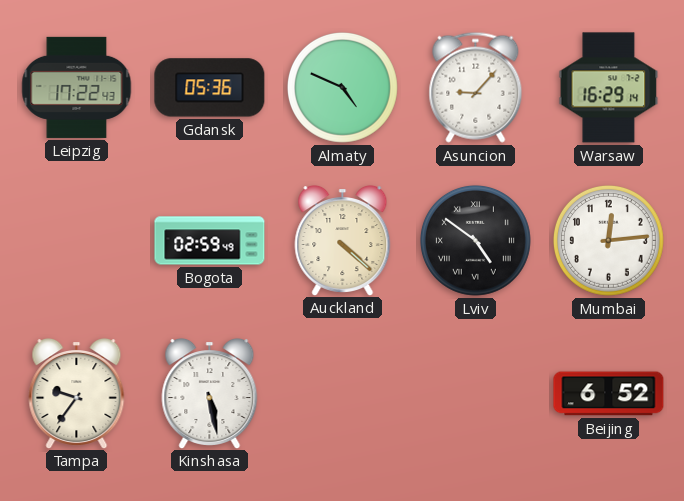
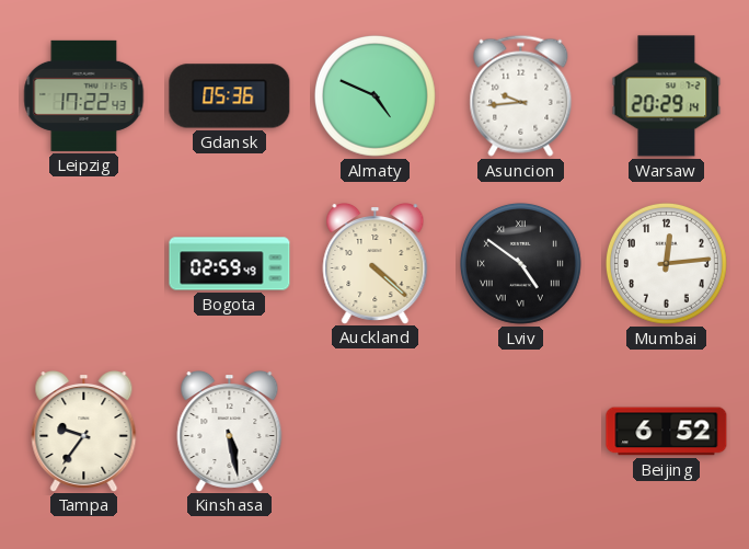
Asuncion: 9:07 -> 9:44 (521, 95)
Warsaw: 16:29 -> 20:29 (667, 96)
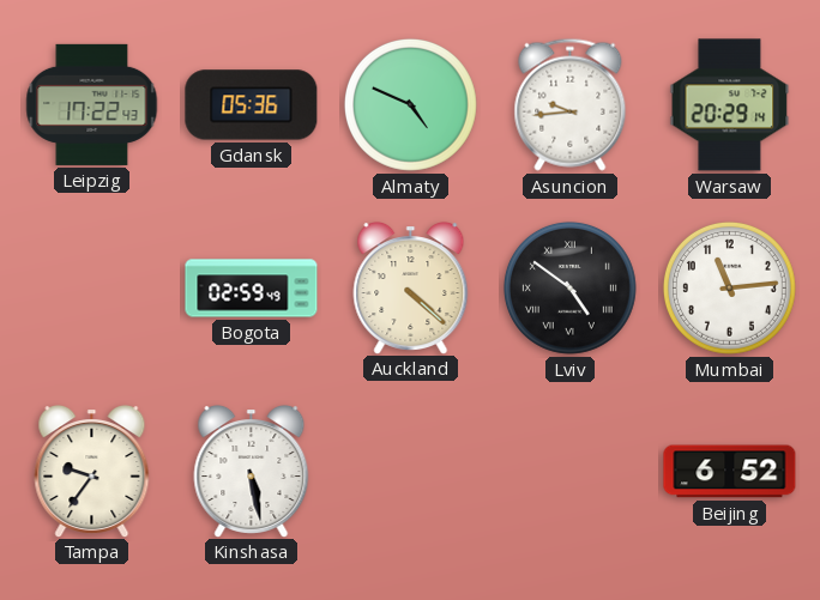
Mumbai: 12:14 -> 11:14 (729, 287)
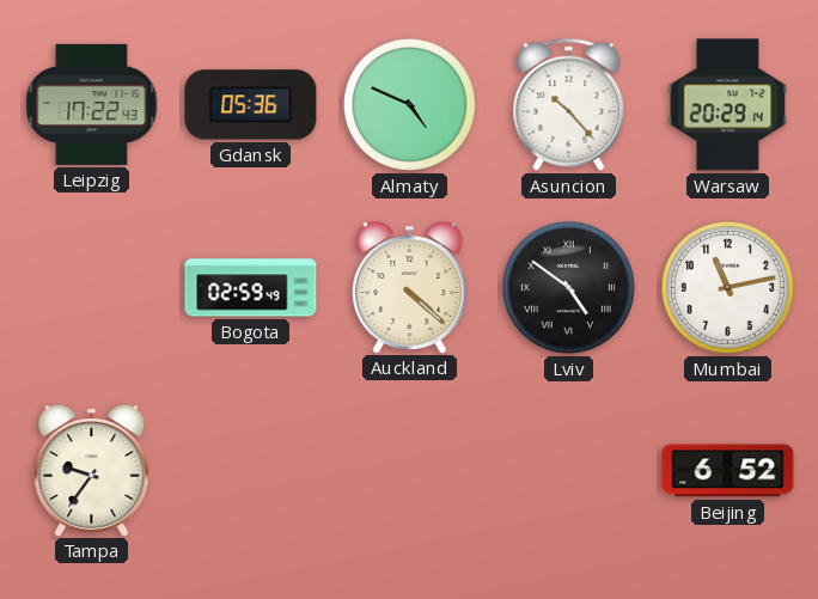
Asuncion: 9:44 -> 10:23 (569, 104)
Mumbai: 11:14 -> 11:13 (727, 287)
Kinshasa: 5:28 -> none (252, 472)
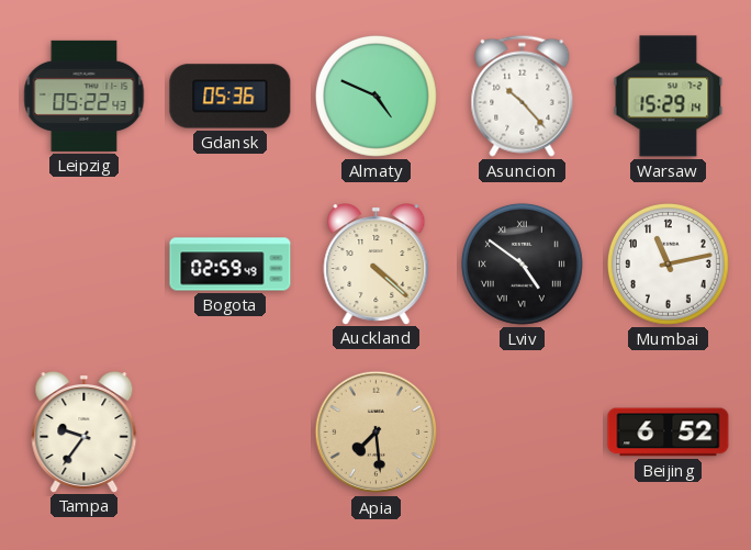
Leipzig: 17:22 -> 05:22 (85, 96)
Warsaw: 20:29 -> 15:29 (669, 97)
Apia: none -> 7:29 (377, 433)
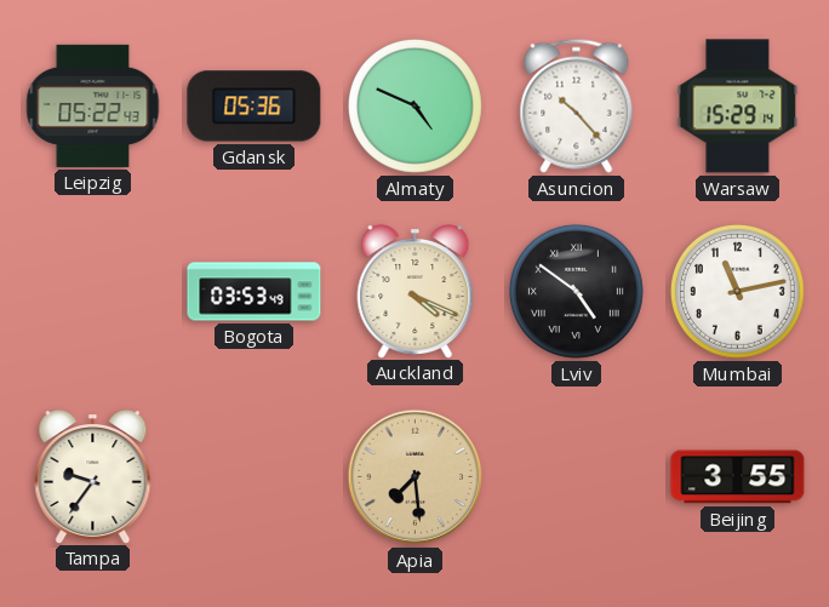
Bogota: 02:59 -> 03:53 (255, 292)
Auckland: 4:22 -> 4:19 (416, 292)
Beijing: 6:52 -> 3:55 (738, 477)
